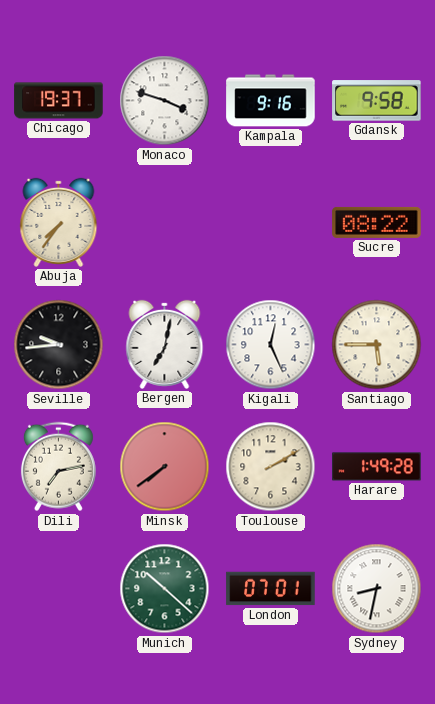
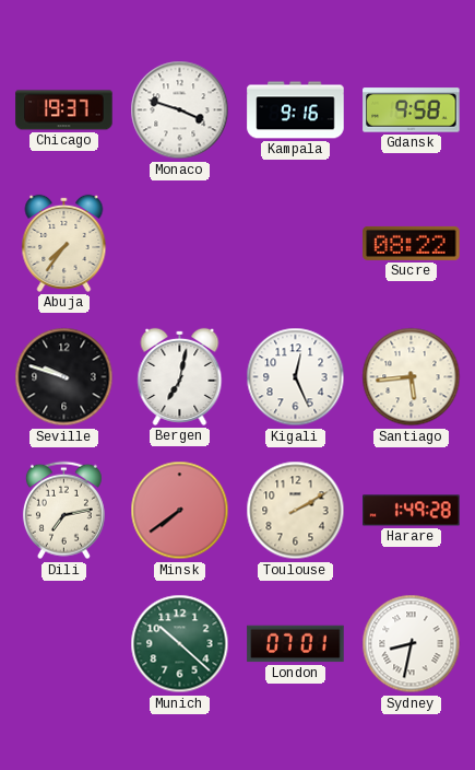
Seville: 9:44 -> 9:48 (64, 377)
Santiago: 5:45 -> 5:44 (412, 377)
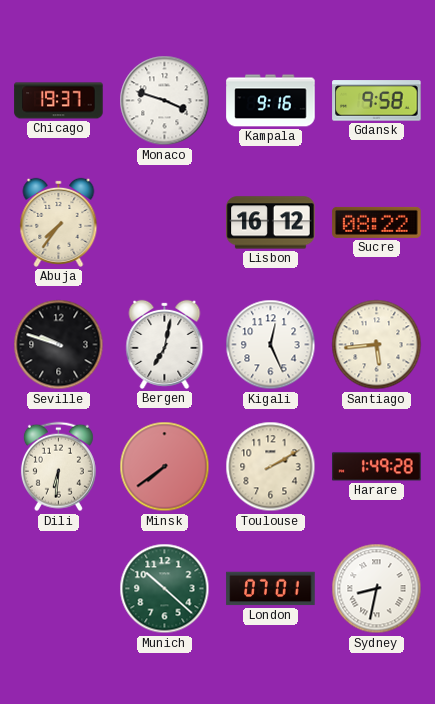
Lisbon: none -> 16:12 (271, 223)
Dili: 7:13 -> 6:31 (58, 467)
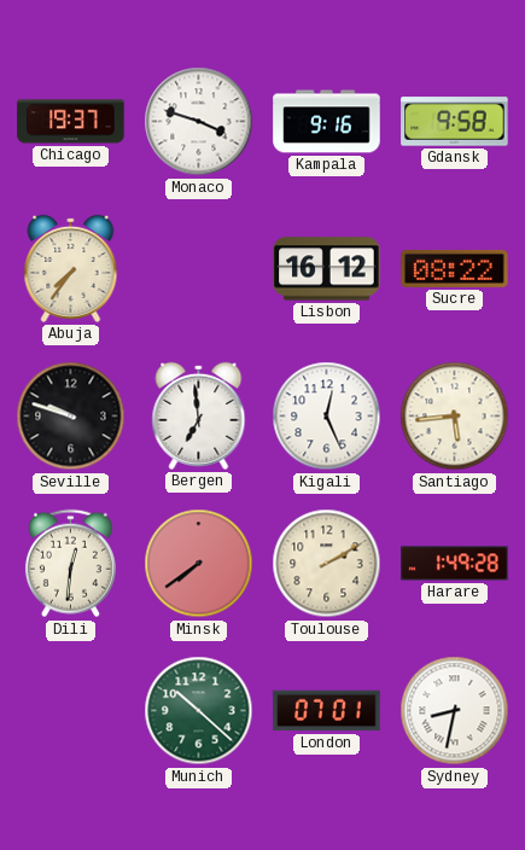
Bergen: 7:02 -> 6:59 (199, 415)
Dili: 6:31 -> 12:31 (70, 564)
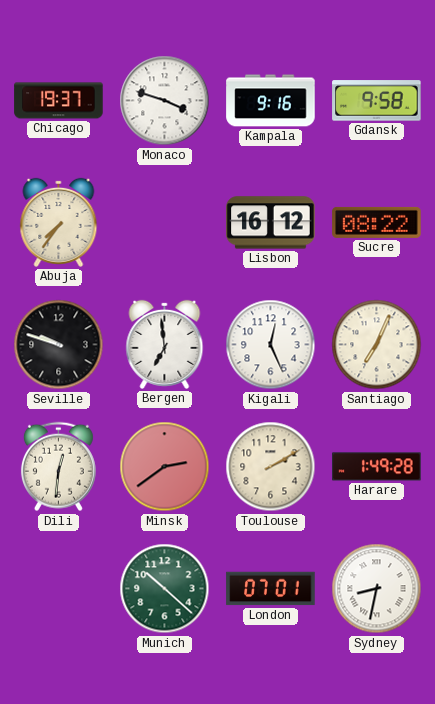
Santiago: 5:44 -> 7:04 (377, 345)
Minsk: 7:39 -> 2:39 (165, 467)
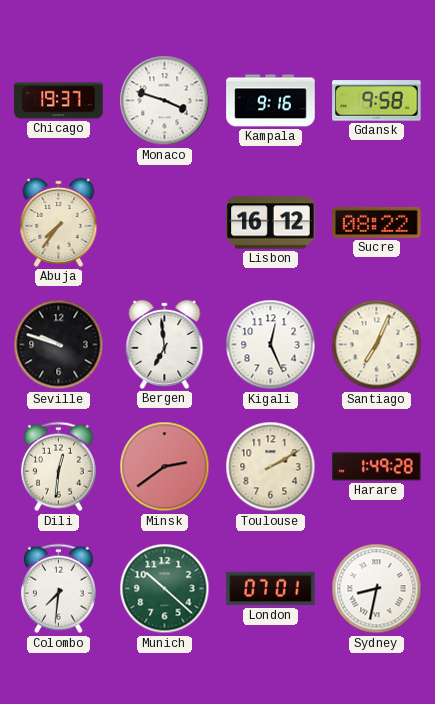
Colombo: none -> 7:31 (58, 589)
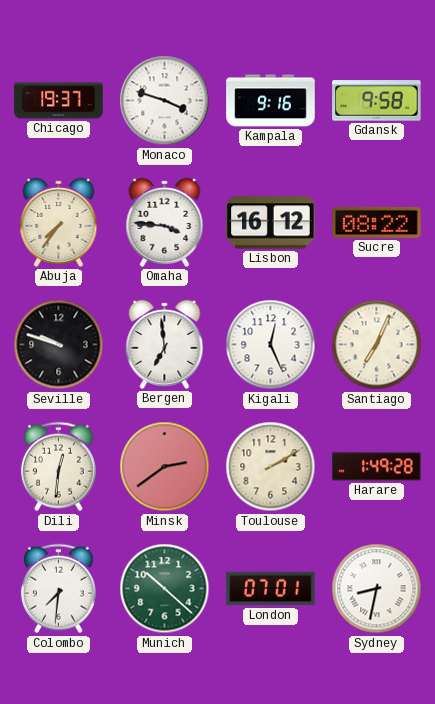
Omaha: none -> 3:46 (165, 222)
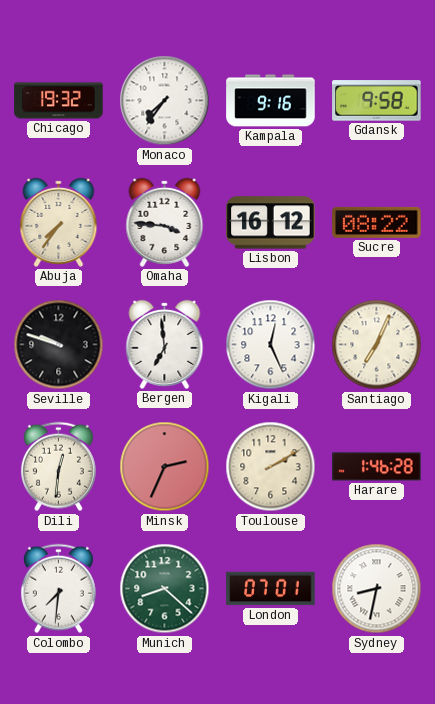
Chicago: 19:37 -> 19:32 (59, 101)
Monaco: 3:48 -> 7:36 (165, 101)
Minsk: 2:39 -> 2:34 (165, 467)
Harare: 1:49 -> 1:46 (377, 467)
Munich: 10:22 -> 8:22 (165, 589)
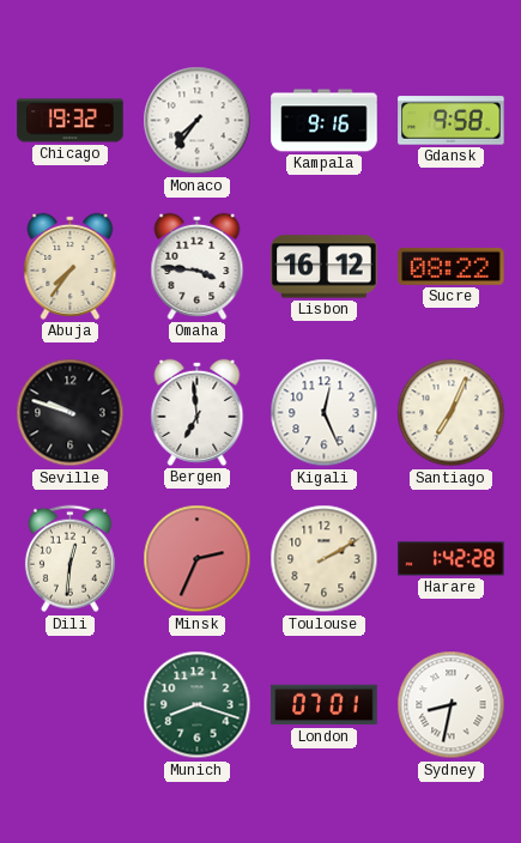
Harare: 1:46 -> 1:42 (452, 559)
Colombo: 7:31 -> none (58, 589)
Munich: 8:22 -> 8:18 (198, 705)
